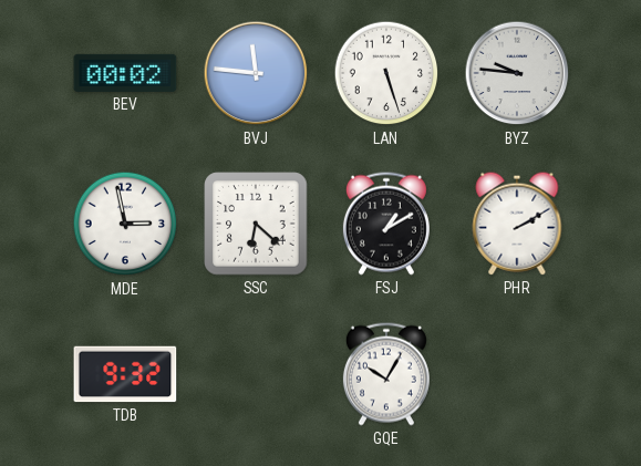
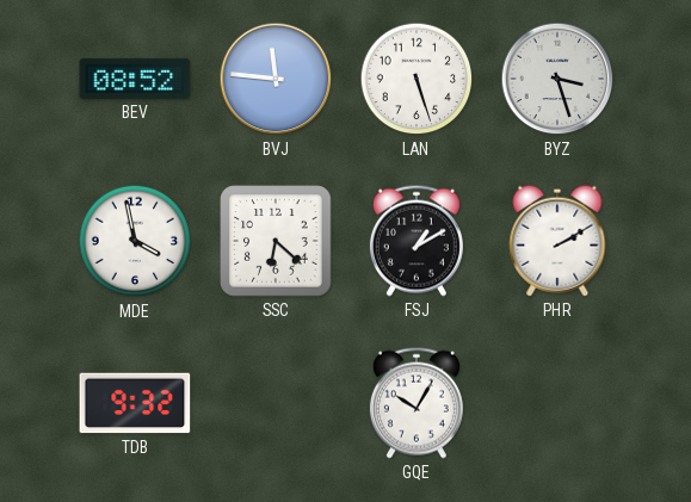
BEV: 00:02 -> 08:52 (135, 79)
BYZ: 9:46 -> 3:27 (557, 79)
MDE: 2:58 -> 3:58 (135, 241)
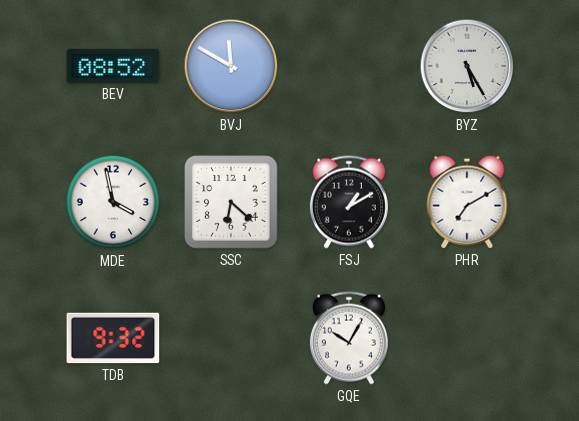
BVJ: 11:46 -> 11:50 (231, 66)
LAN: 5:27 -> none (417, 79)
BYZ: 3:27 -> 5:25 (467, 66)
PHR: 2:10 -> 7:10 (467, 202)
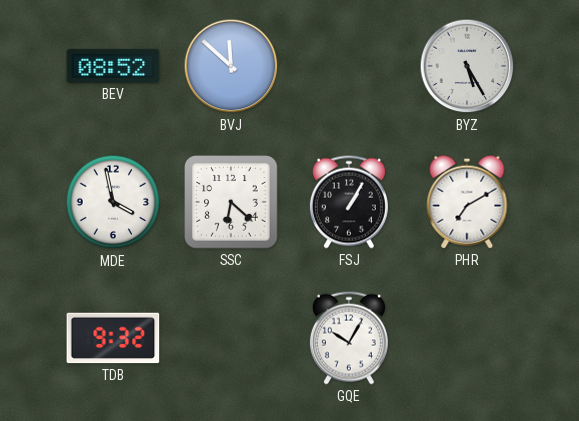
BVJ: 11:50 -> 11:52 (231, 66)
FSJ: 1:10 -> 1:05 (349, 202)
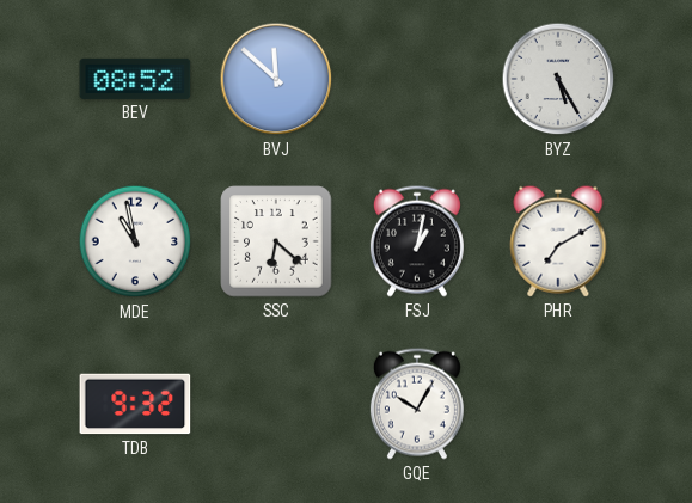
MDE: 3:58 -> 10:58 (135, 241)
FSJ: 1:05 -> 1:02 (417, 241)
